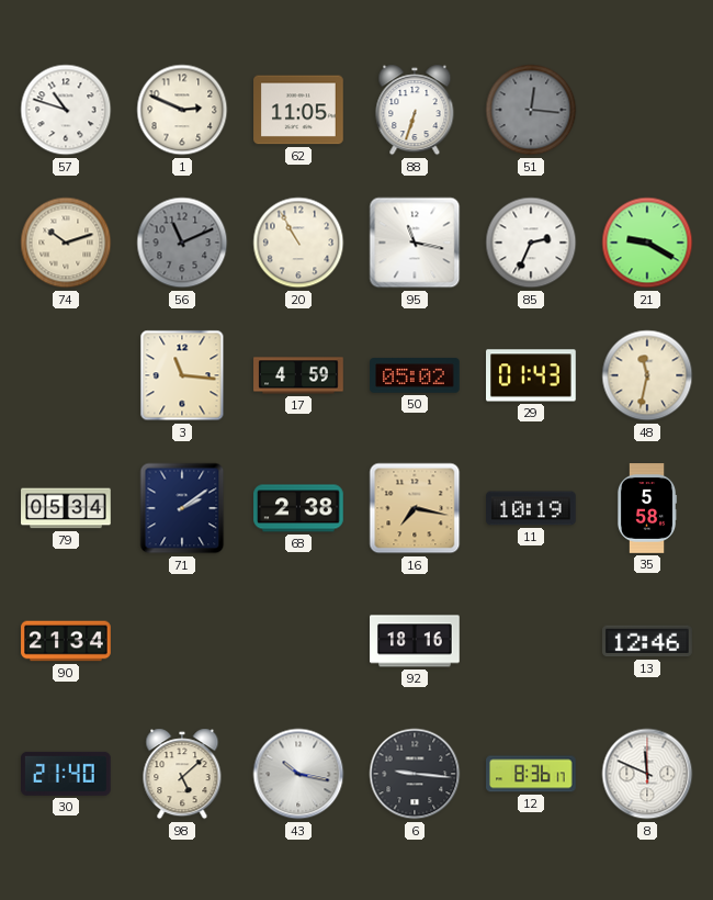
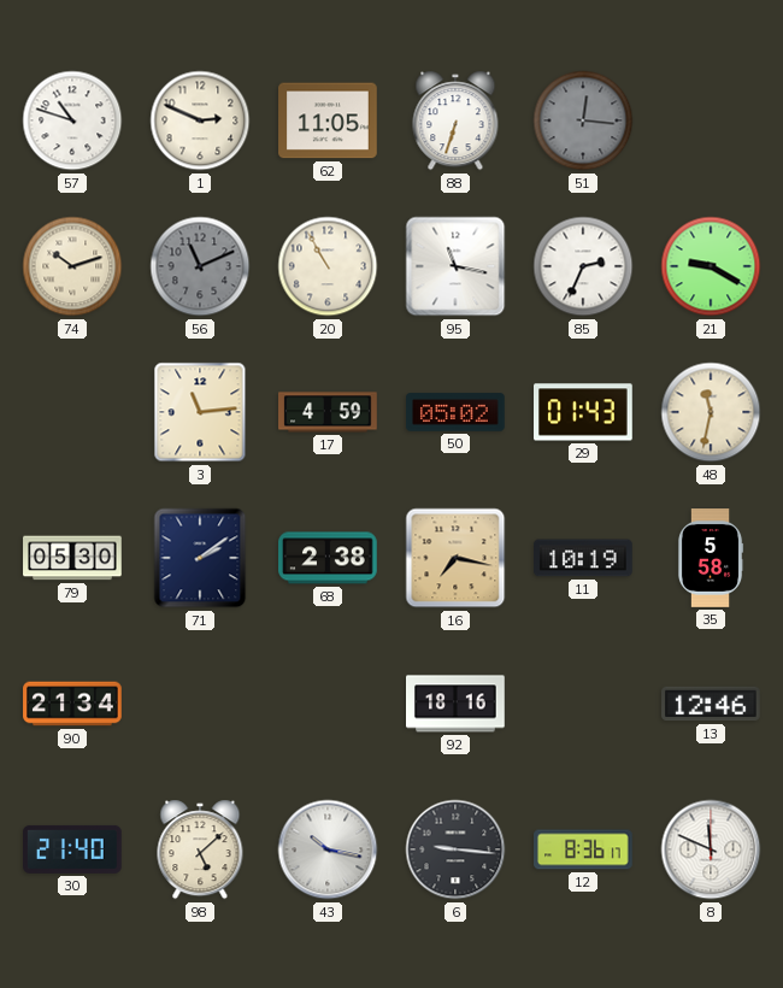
3: 11:16 -> 11:14 (200, 412)
79: 05:34 -> 05:30 (72, 558)
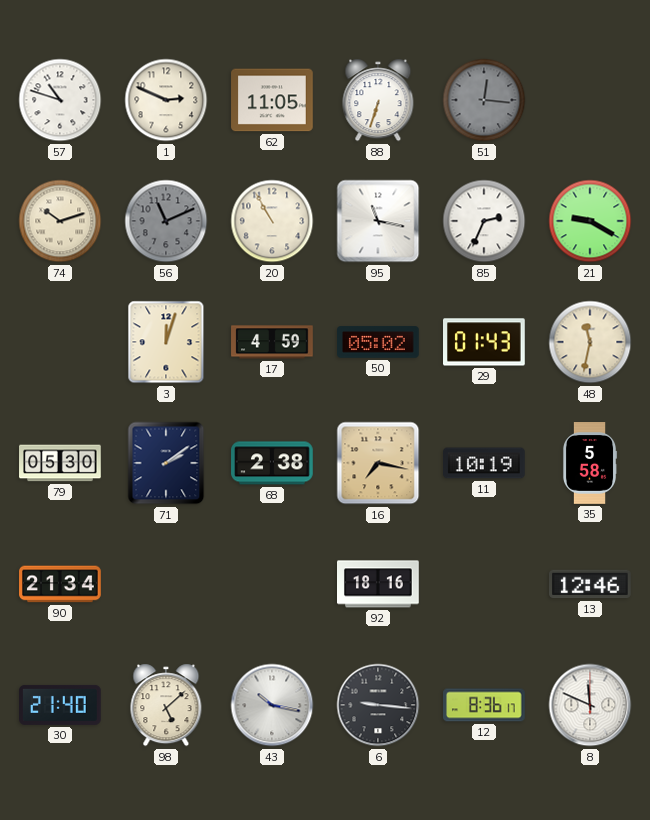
3: 11:14 -> 12:03 (166, 342)
